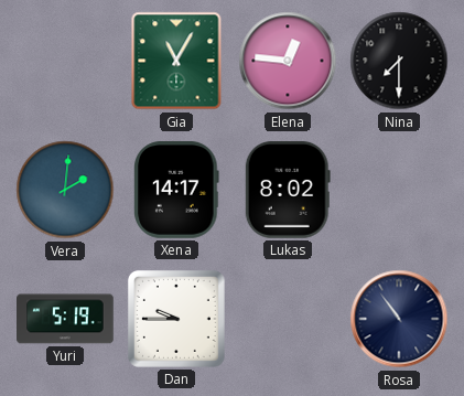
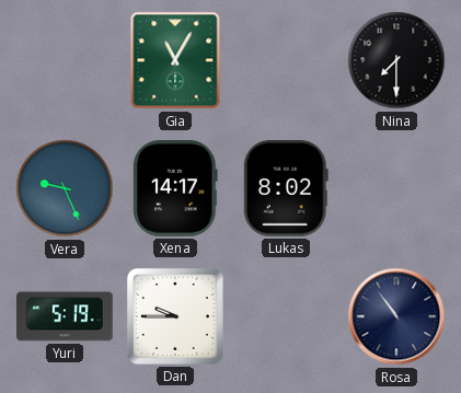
Elena: 12:46 -> none (288, 61)
Vera: 2:01 -> 9:26 (65, 188)
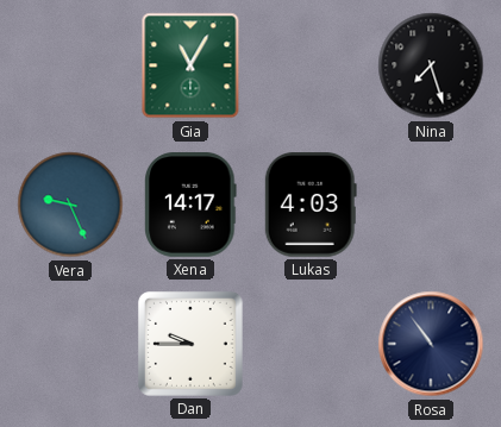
Nina: 7:30 -> 7:27 (431, 65)
Lukas: 8:02 -> 4:03 (311, 206)
Yuri: 5:19 -> none (65, 316)
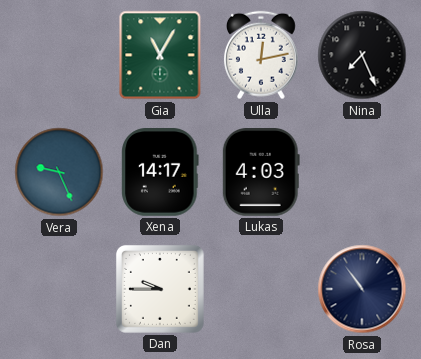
Ulla: none -> 12:13 (261, 55)
Nina: 7:27 -> 7:26 (362, 55)
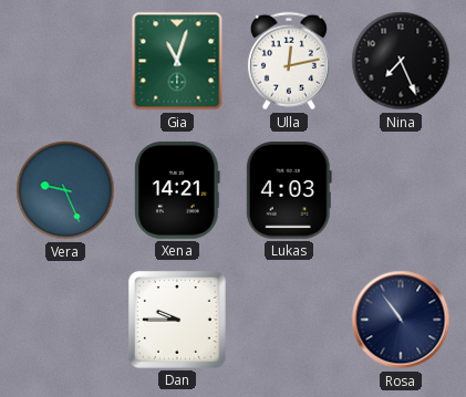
Gia: 11:05 -> 11:03 (177, 61)
Xena: 14:17 -> 14:21 (177, 191)
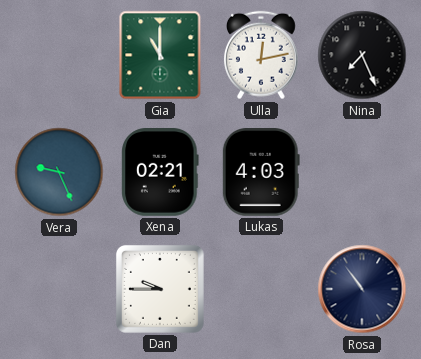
Gia: 11:03 -> 11:00 (160, 55)
Xena: 14:21 -> 02:21 (160, 173)
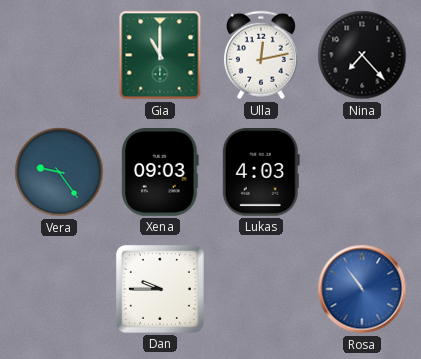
Nina: 7:26 -> 7:23 (362, 55)
Vera: 9:26 -> 9:24 (59, 172)
Xena: 02:21 -> 09:03 (160, 173)
Rosa dial: navy -> blue (362, 289)
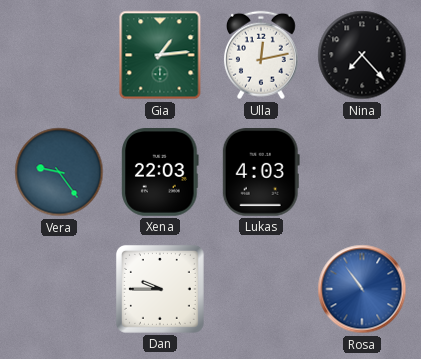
Gia: 11:00 -> 1:14 (160, 55)
Xena: 09:03 -> 22:03 (160, 173)
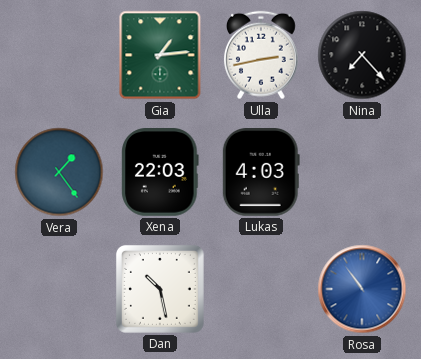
Ulla: 12:13 -> 2:43 (261, 55)
Vera: 9:24 -> 1:24 (59, 172)
Dan: 9:45 -> 10:28 (160, 289)
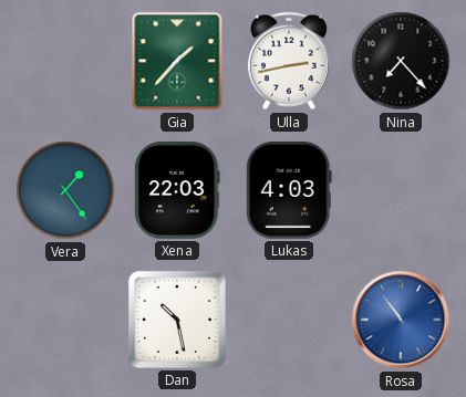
Gia: 1:14 -> 1:37 (177, 61)
